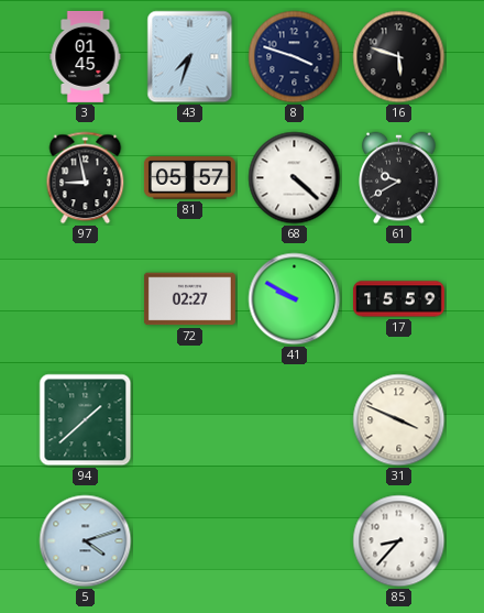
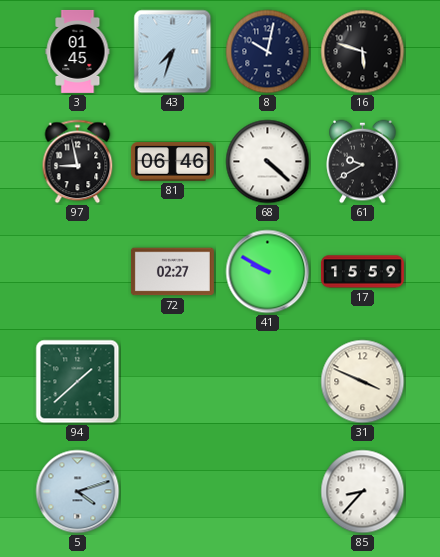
8: 3:48 -> 10:02 (268, 52)
81: 05:57 -> 06:46 (172, 162)
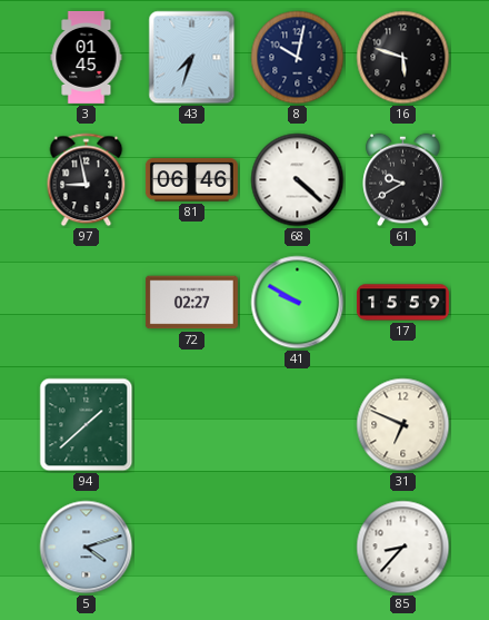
31: 3:49 -> 6:49 (403, 425)
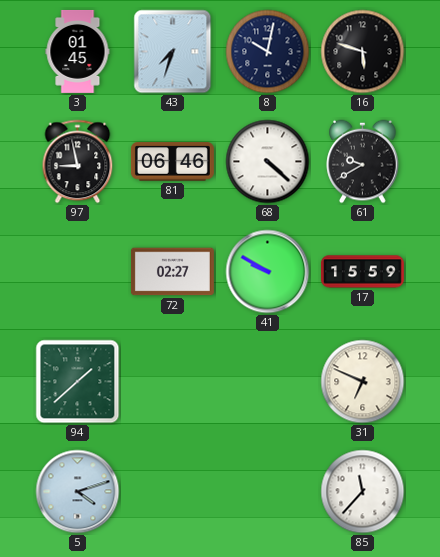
85: 8:37 -> 11:37 (363, 492)
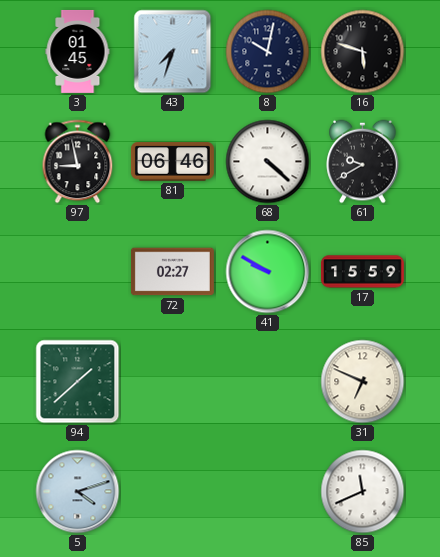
85: 11:37 -> 11:41 (363, 492)
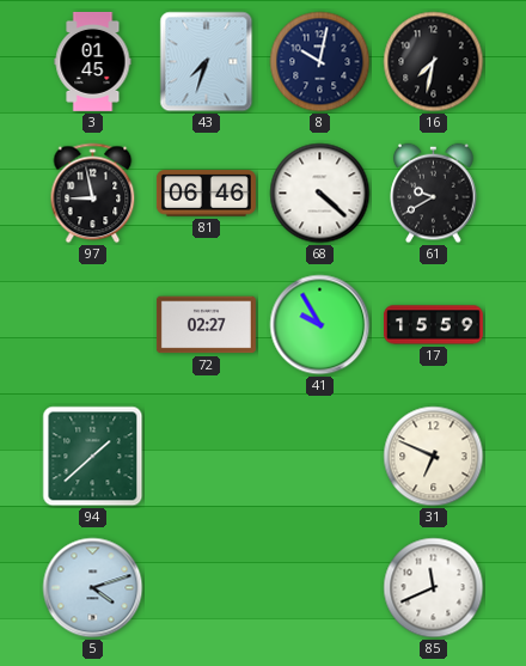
16: 5:48 -> 7:32 (434, 62)
41: 9:50 -> 9:55 (320, 325)
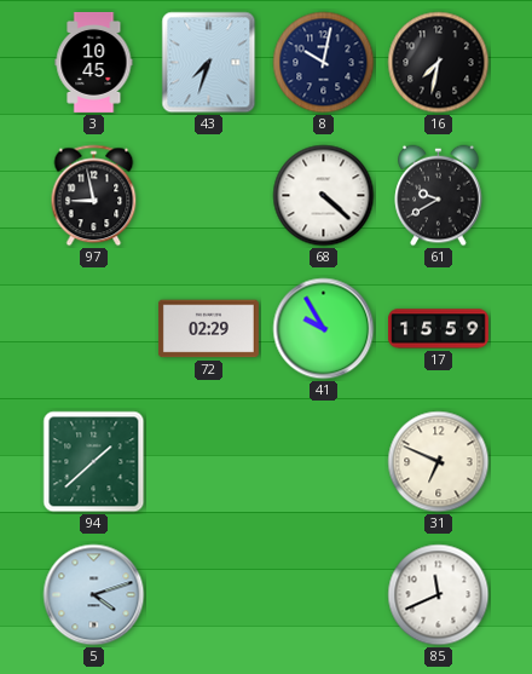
3: 01:45 -> 10:45 (94, 62)
81: 06:46 -> none (206, 194)
72: 02:27 -> 02:29 (208, 329)
